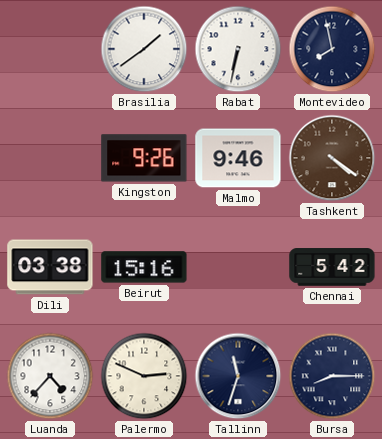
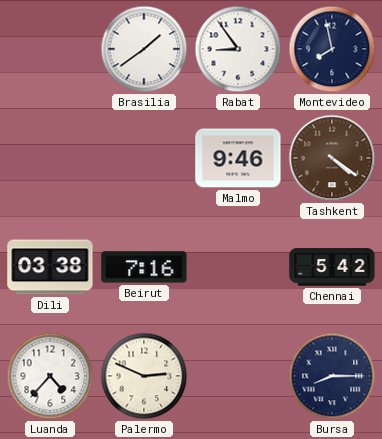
Rabat: 6:32 -> 8:54 (238, 49)
Kingston: 9:26 -> none (144, 158)
Beirut: 15:16 -> 7:16 (144, 267)
Tallinn: 11:33 -> none (238, 376)
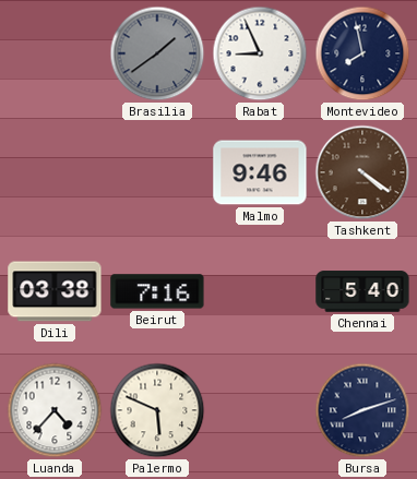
Brasilia dial: white -> grey (157, 53)
Rabat: 8:54 -> 8:56 (260, 53)
Chennai: 5:42 -> 5:40 (362, 291)
Palermo: 2:49 -> 5:49 (157, 410)
Bursa: 8:15 -> 8:12 (362, 410)
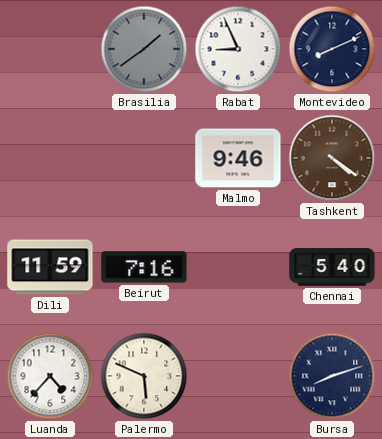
Montevideo: 7:58 -> 8:11 (332, 49)
Dili: 03:38 -> 11:59 (50, 267)
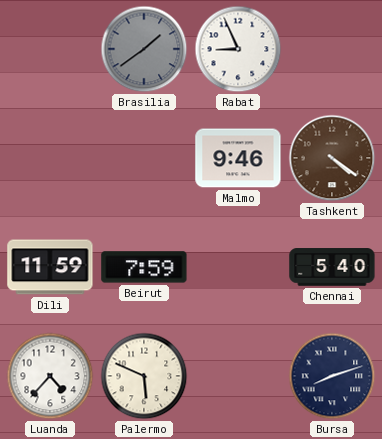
Montevideo: 8:11 -> none (332, 49)
Beirut: 7:16 -> 7:59 (144, 267)
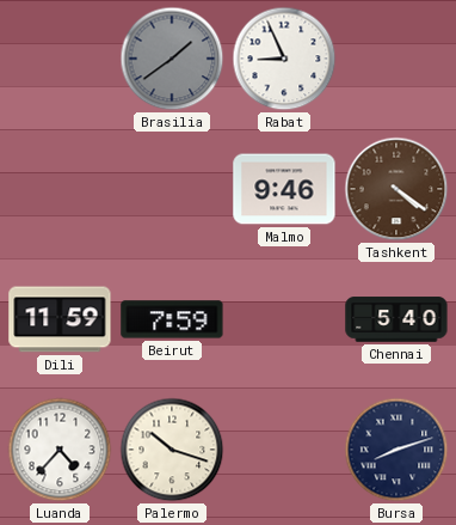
Palermo: 5:49 -> 10:18 (172, 450)
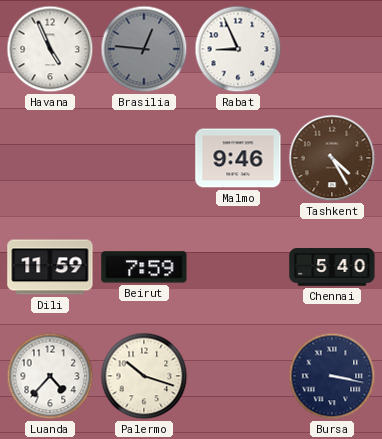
Havana: none -> 4:56 (50, 49)
Brasilia: 1:39 -> 12:46 (144, 49)
Tashkent: 4:21 -> 4:25 (332, 158)
Bursa: 8:12 -> 3:17 (332, 376)
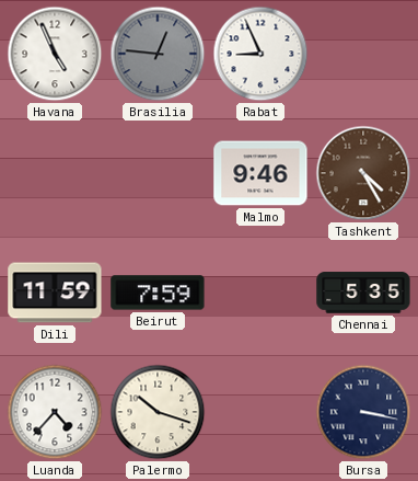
Chennai: 5:40 -> 5:35 (363, 293)
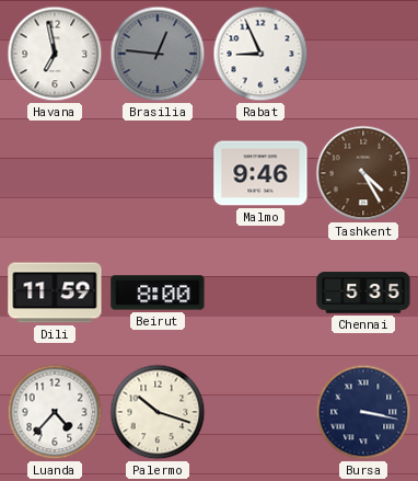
Havana: 4:56 -> 6:58 (55, 54)
Beirut: 7:59 -> 8:00 (158, 293)
